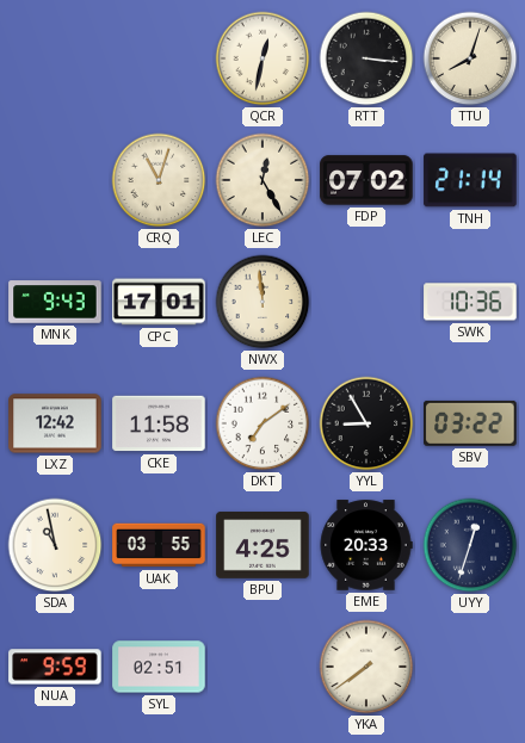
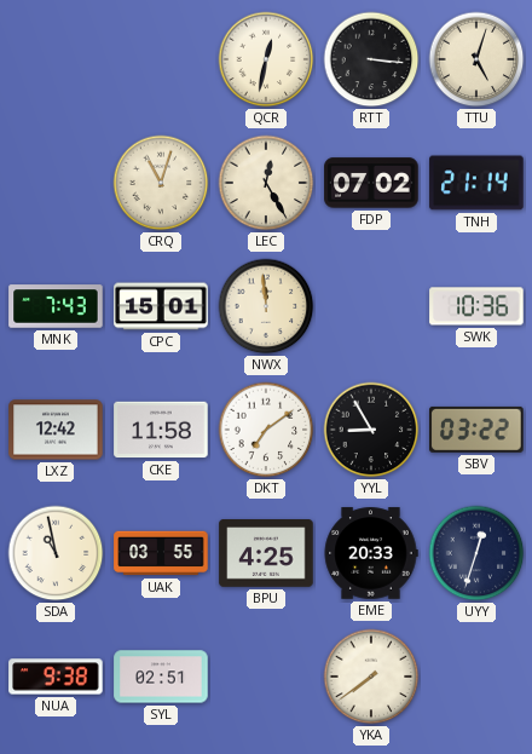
TTU: 8:03 -> 5:03 (476, 59)
MNK: 9:43 -> 7:43 (56, 306)
CPC: 17:01 -> 15:01 (161, 306)
NUA: 9:59 -> 9:38 (56, 677)
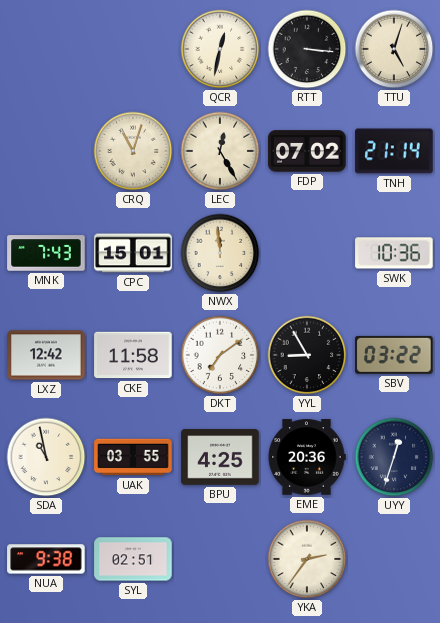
EME: 20:33 -> 20:36 (307, 457)
YKA: 7:39 -> 2:36 (307, 559)
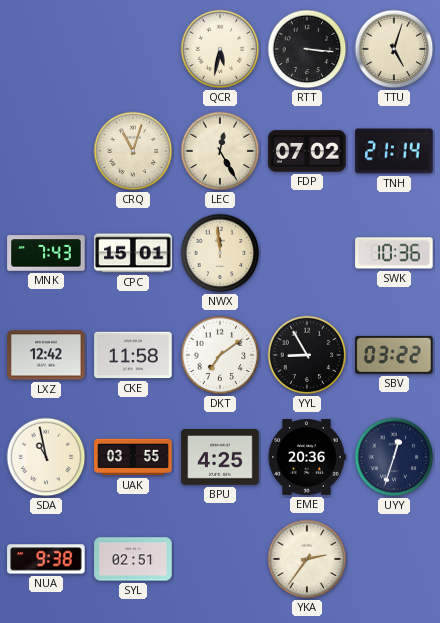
QCR: 12:32 -> 5:32 (220, 49)
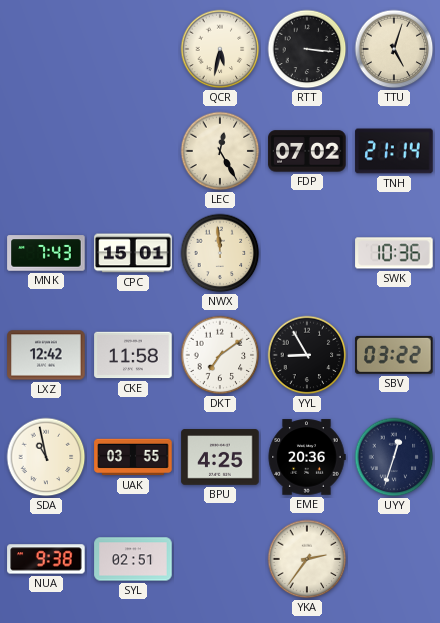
CRQ: 11:03 -> none (133, 151)
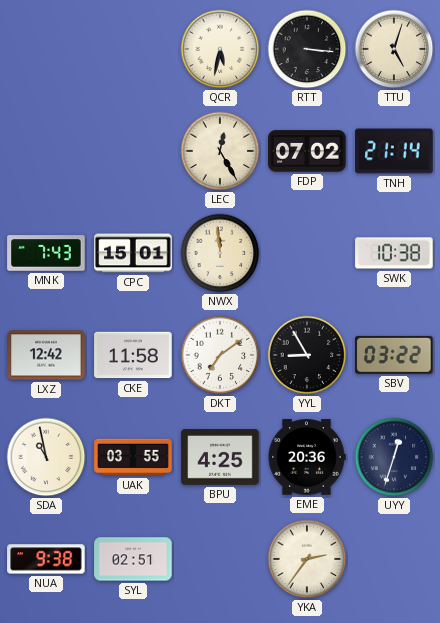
SWK: 10:36 -> 10:38 (394, 253)
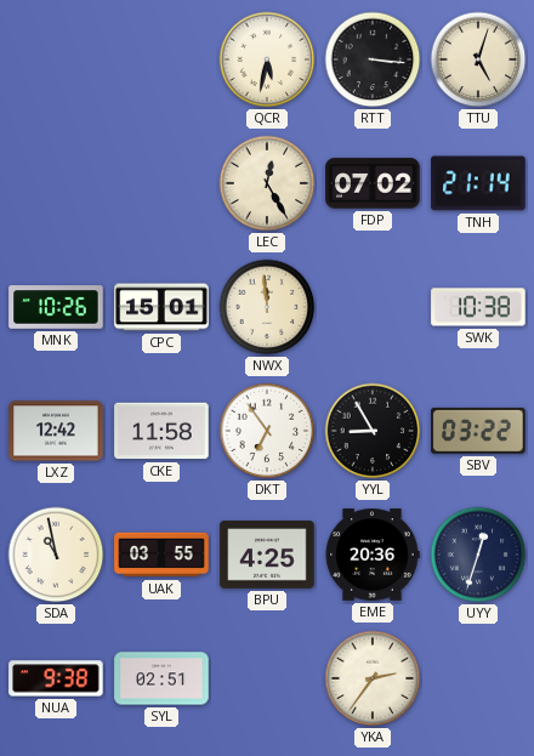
MNK: 7:43 -> 10:26 (56, 307)
DKT: 7:09 -> 6:54 (267, 431)
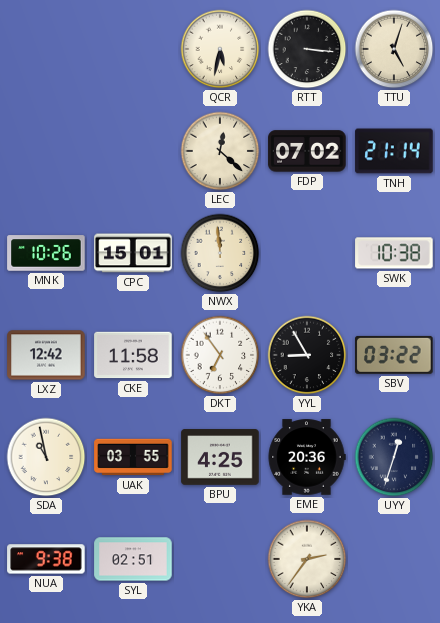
LEC: 12:25 -> 12:22 (220, 151)
